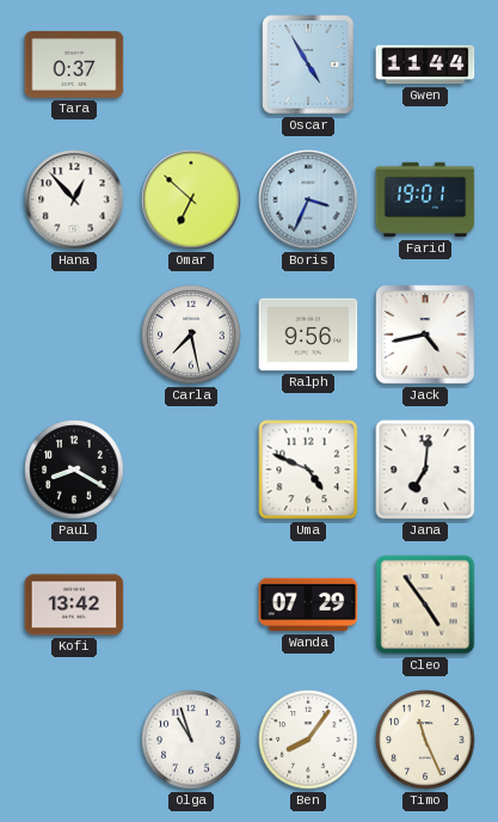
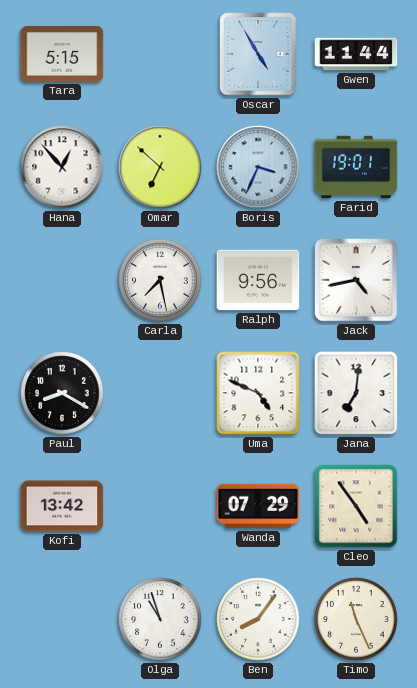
Tara: 0:37 -> 5:15 (62, 54)
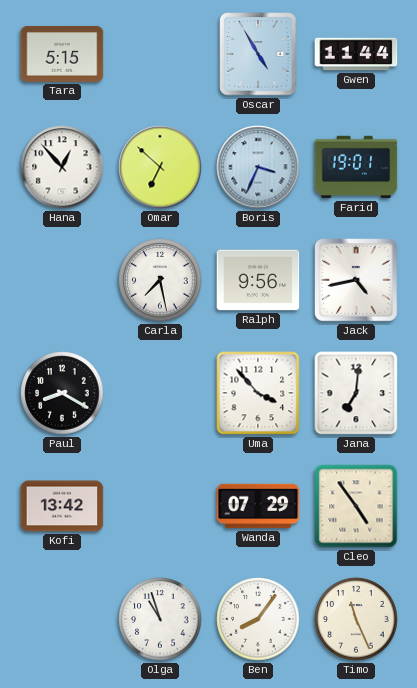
Uma: 4:49 -> 3:53 (258, 393)
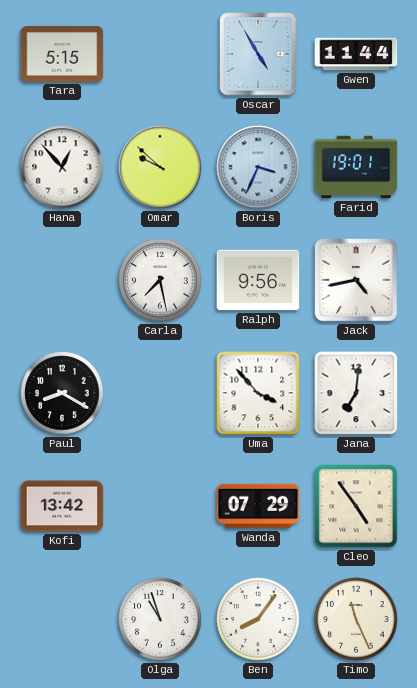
Omar: 6:52 -> 9:52 (160, 167)
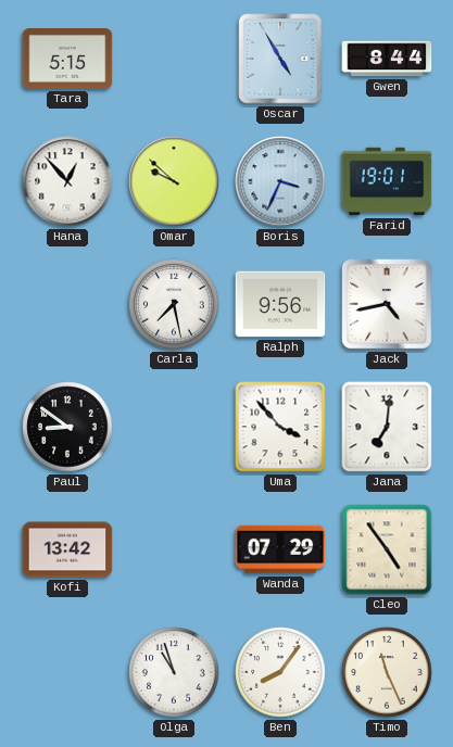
Gwen: 11:44 -> 8:44 (387, 59)
Paul: 8:20 -> 8:51 (67, 427)
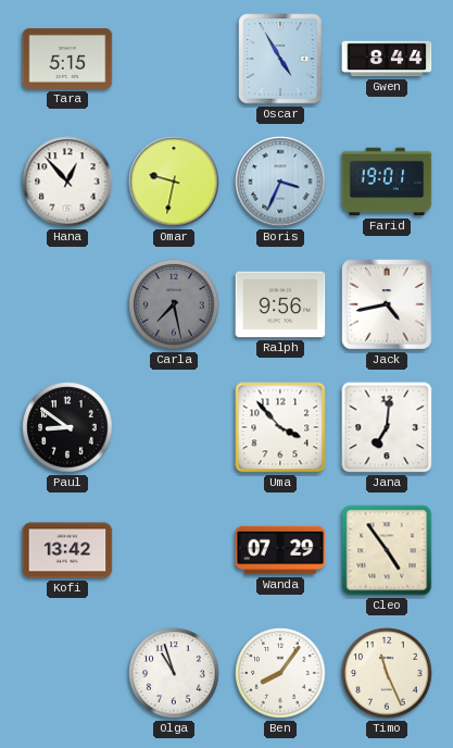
Omar: 9:52 -> 9:32 (174, 182)
Carla dial: white -> grey (174, 304)
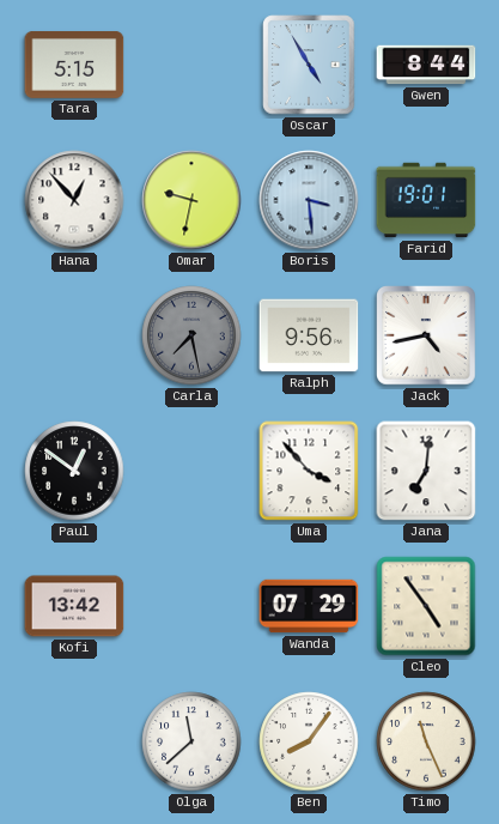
Boris: 3:34 -> 3:29 (309, 200)
Paul: 8:51 -> 12:51 (74, 471)
Olga: 10:57 -> 11:38 (191, 741)
